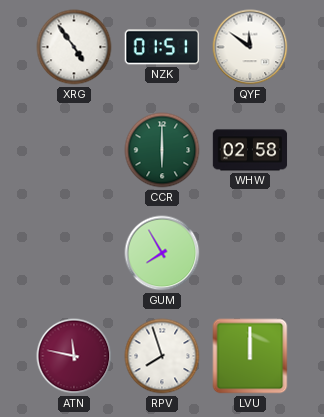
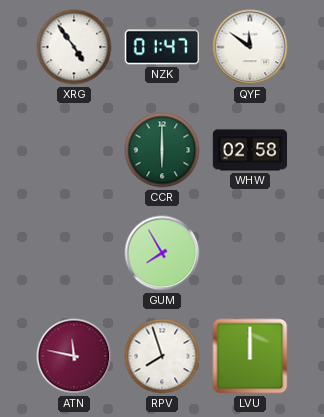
NZK: 01:51 -> 01:47 (162, 47)
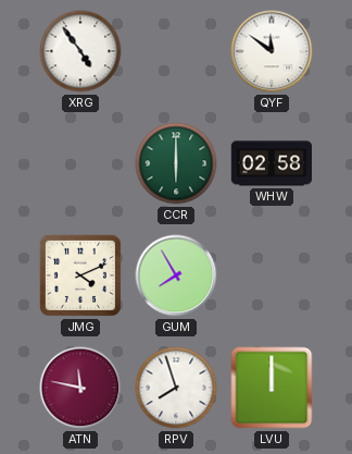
NZK: 01:47 -> none (162, 47)
JMG: none -> 4:11 (80, 275)
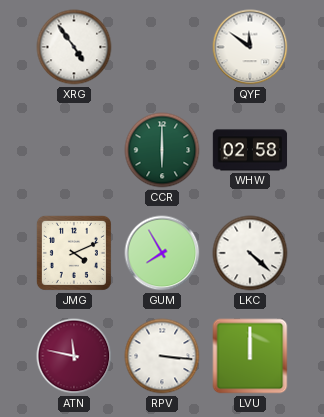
LKC: none -> 4:22 (250, 253)
RPV: 7:57 -> 3:16 (162, 356)
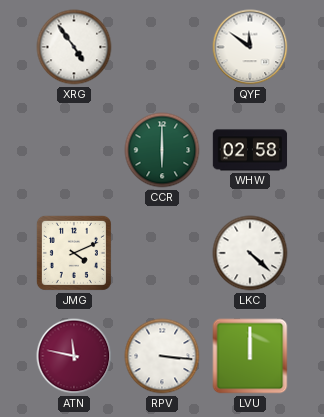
GUM: 7:55 -> none (162, 253)
